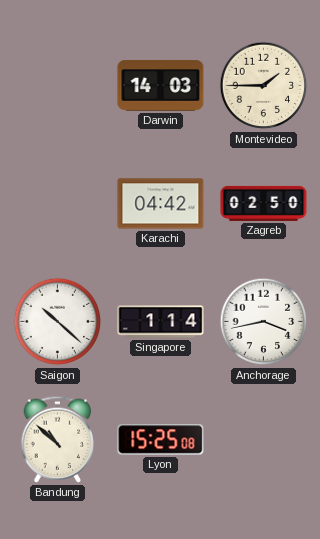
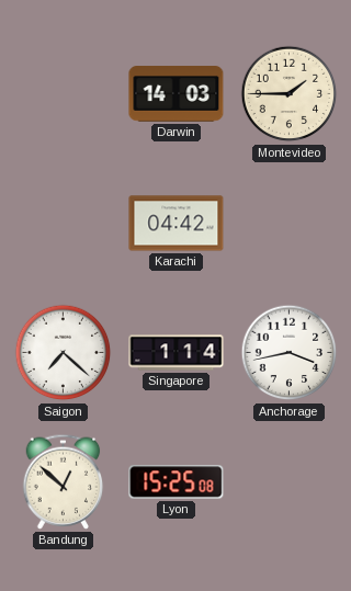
Zagreb: 02:50 -> none (264, 203)
Saigon: 10:22 -> 7:22 (64, 353)
Bandung: 10:52 -> 12:52 (64, 481)
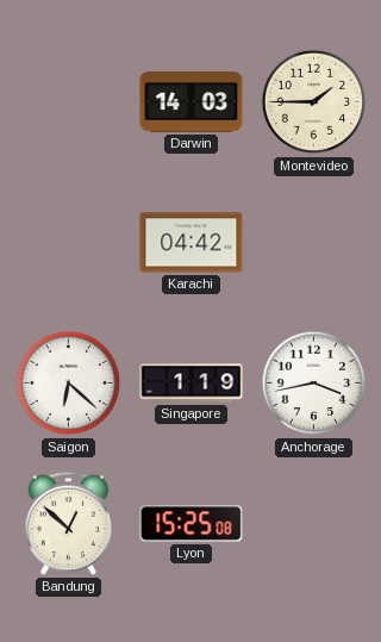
Saigon: 7:22 -> 6:22 (69, 384)
Singapore: 1:14 -> 1:19 (192, 384)
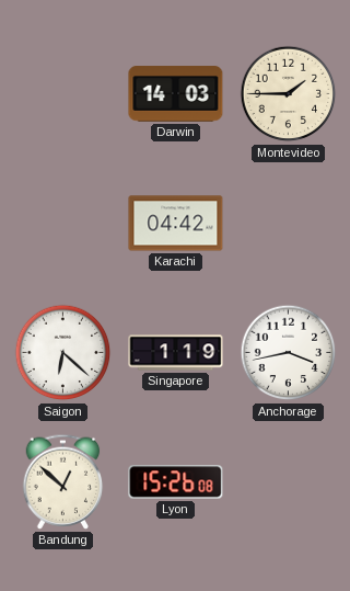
Lyon: 15:25 -> 15:26 (176, 482)
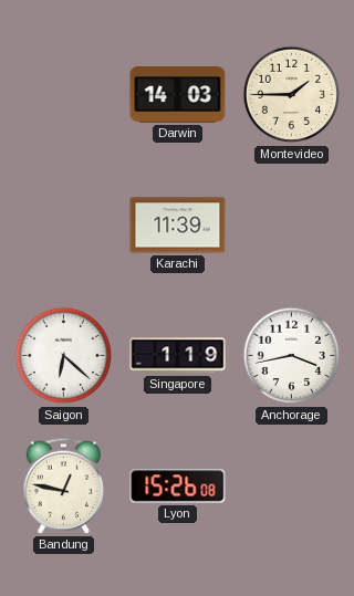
Karachi: 04:42 -> 11:39 (178, 226)
Bandung: 12:52 -> 12:47 (64, 485)
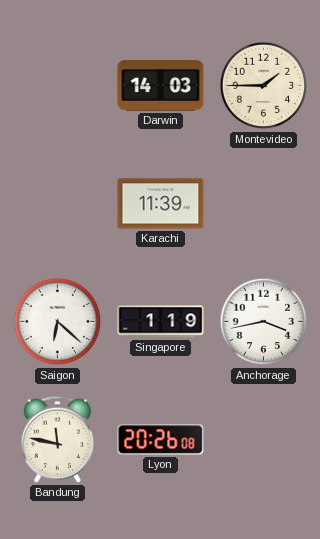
Bandung: 12:47 -> 11:47 (58, 439)
Lyon: 15:26 -> 20:26 (161, 440)
